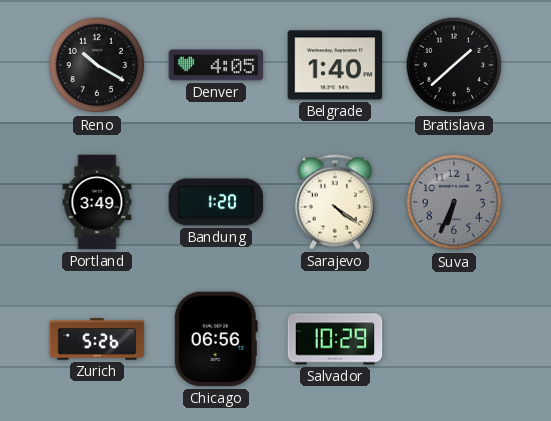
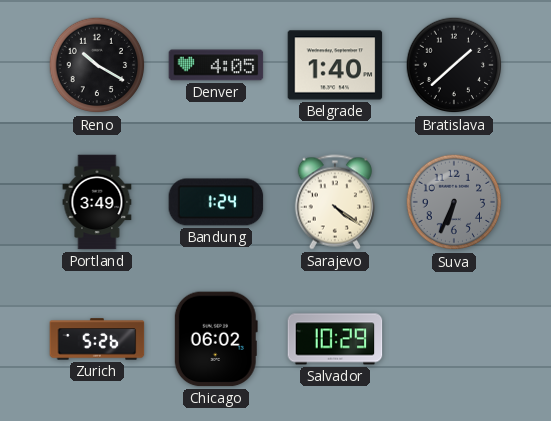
Bandung: 1:20 -> 1:24 (216, 202)
Chicago: 06:56 -> 06:02 (216, 339)
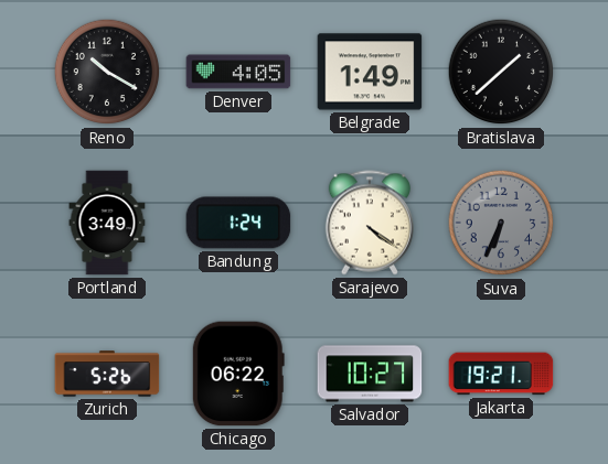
Belgrade: 1:40 -> 1:49 (370, 72)
Chicago: 06:02 -> 06:22 (238, 374)
Salvador: 10:29 -> 10:27 (370, 374)
Jakarta: none -> 19:21 (501, 374)
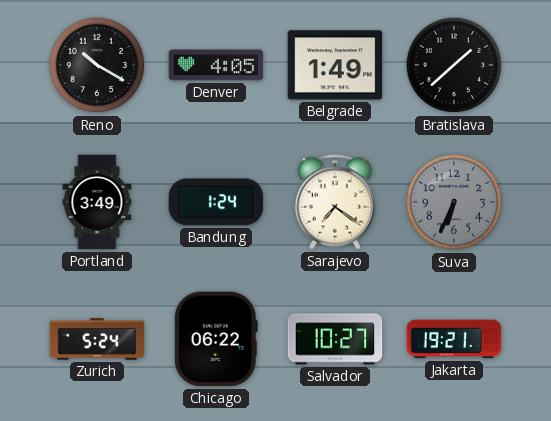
Sarajevo: 4:21 -> 7:21 (335, 202)
Zurich: 5:26 -> 5:24 (97, 339)
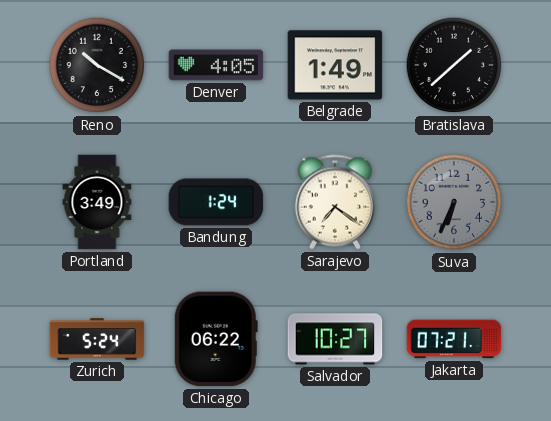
Jakarta: 19:21 -> 07:21 (454, 339)
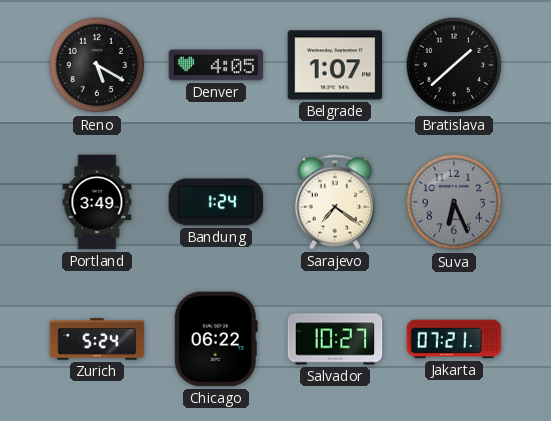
Reno: 10:20 -> 5:20 (97, 65)
Belgrade: 1:49 -> 1:07 (335, 65)
Suva: 6:34 -> 6:26 (454, 202)
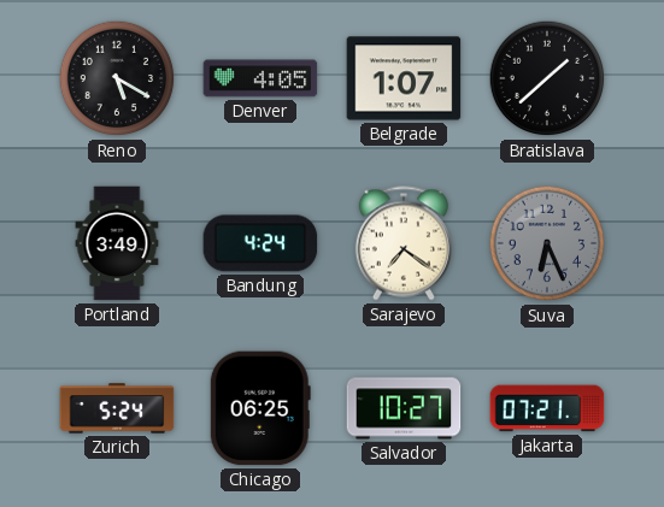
Bandung: 1:24 -> 4:24 (260, 243)
Chicago: 06:22 -> 06:25 (260, 408)
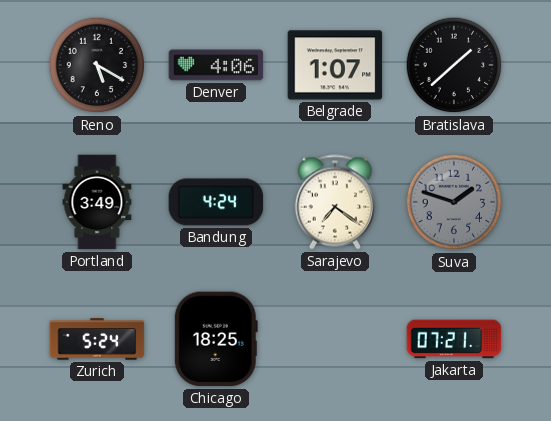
Denver: 4:05 -> 4:06 (216, 65)
Suva: 6:26 -> 1:48 (454, 202)
Chicago: 06:25 -> 18:25 (216, 339)
Salvador: 10:27 -> none (404, 408)
